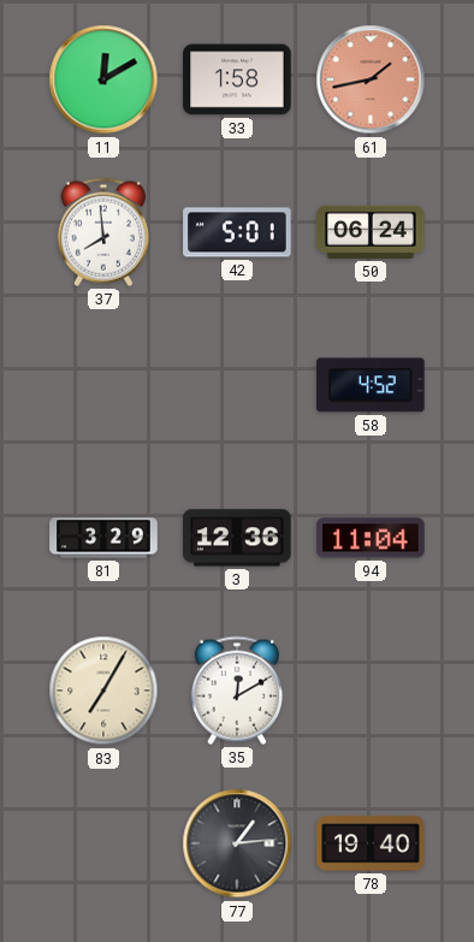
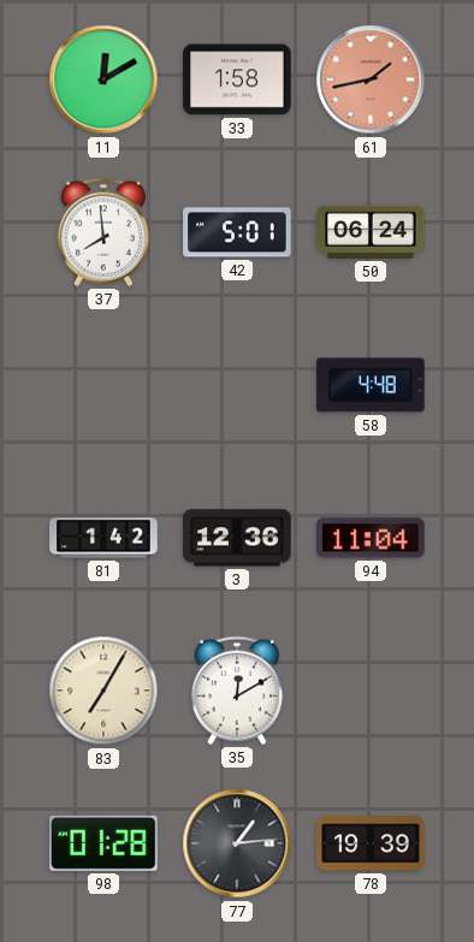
58: 4:52 -> 4:48 (371, 385)
81: 3:29 -> 1:42 (103, 538)
98: none -> 01:28 (103, 843)
78: 19:40 -> 19:39 (371, 843)
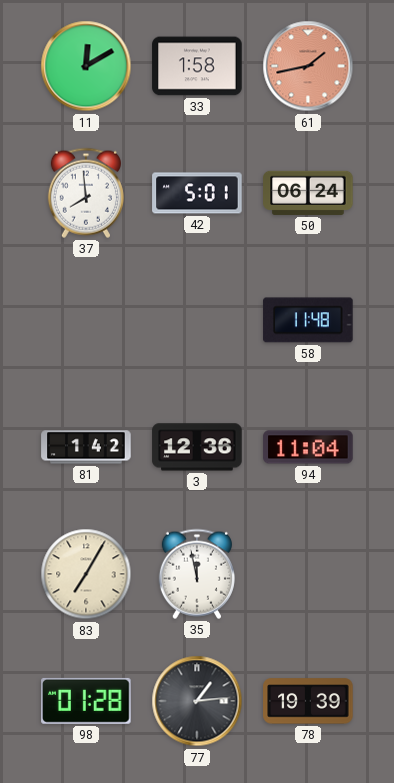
58: 4:48 -> 11:48 (308, 320)
35: 12:10 -> 11:58 (197, 574)
